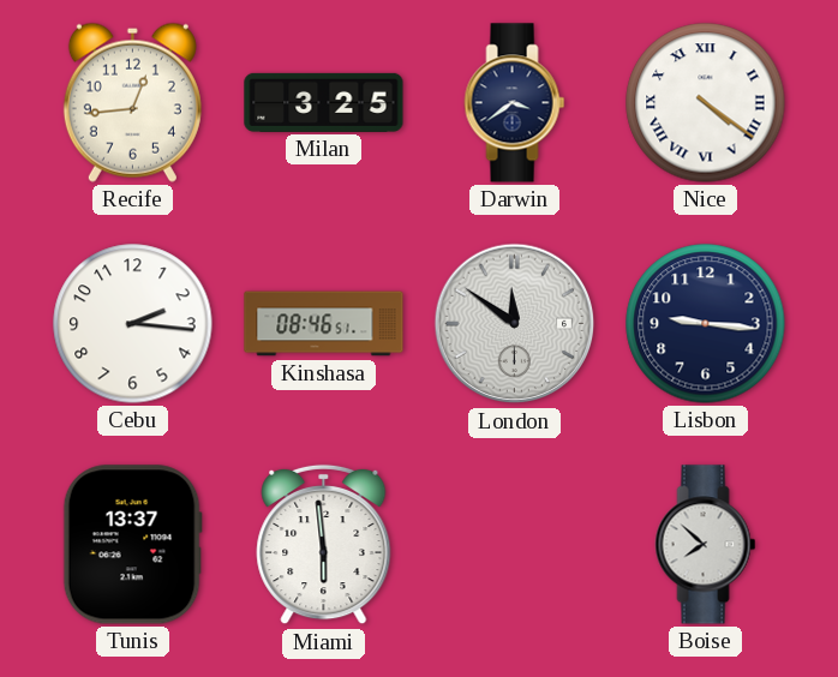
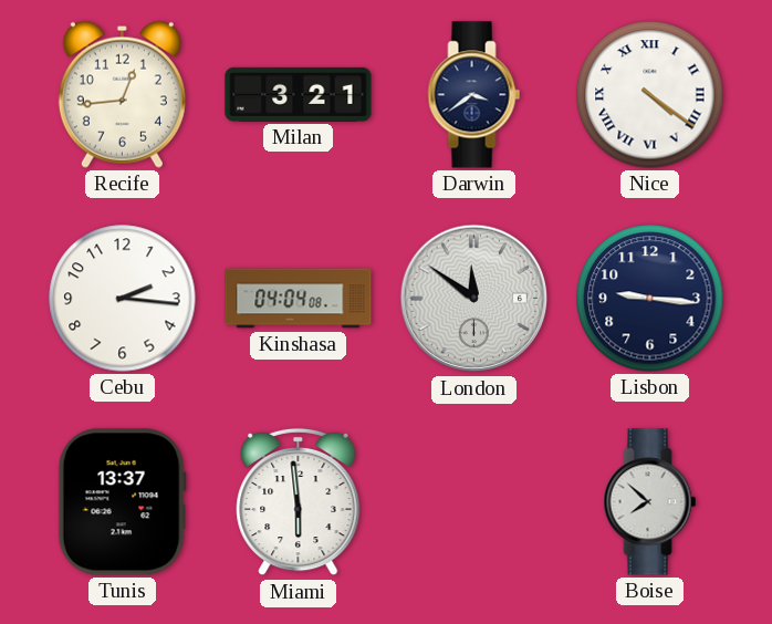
Milan: 3:25 -> 3:21 (299, 94)
Kinshasa: 08:46 -> 04:04 (299, 299)
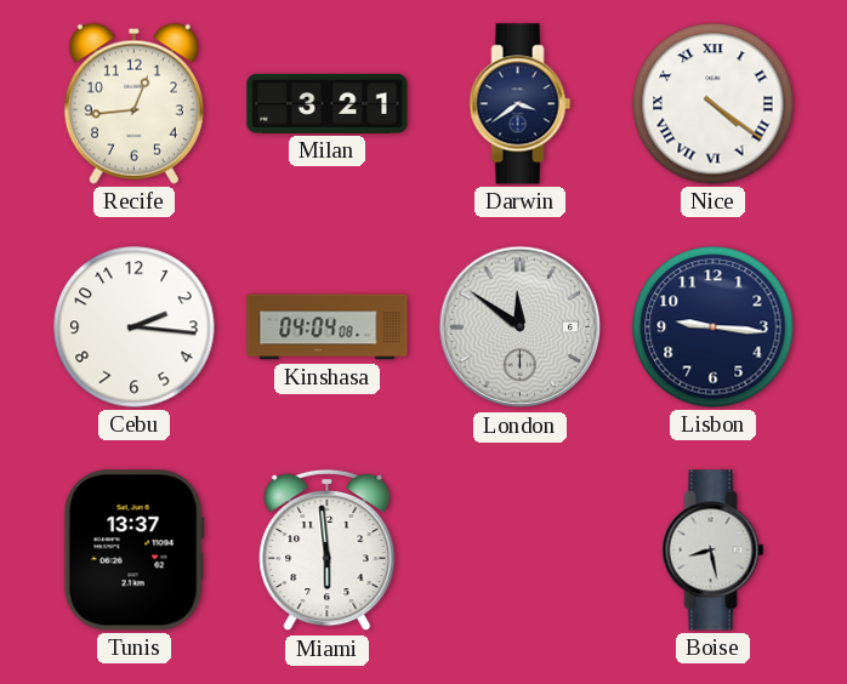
Boise: 7:52 -> 8:28 (714, 551)
